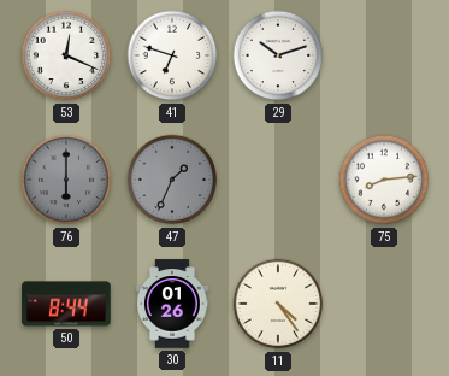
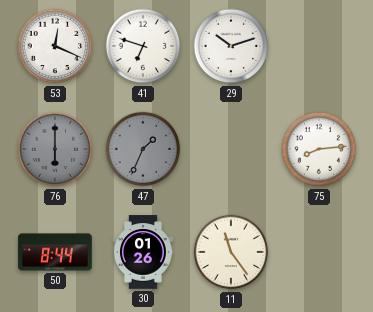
11: 4:24 -> 11:24 (231, 252)
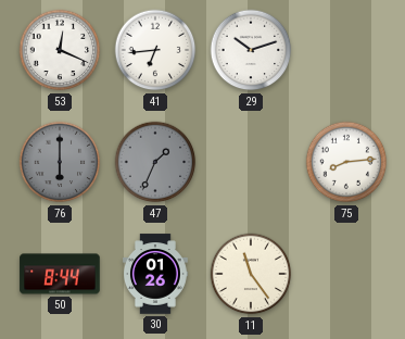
41: 6:48 -> 6:44 (155, 50)
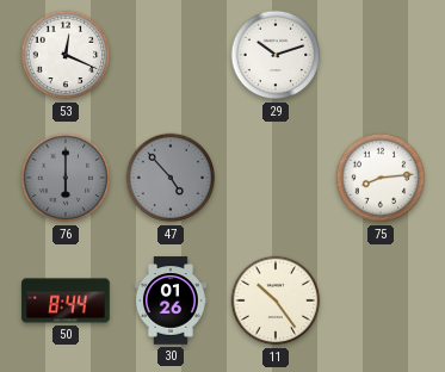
41: 6:44 -> none (155, 50)
47: 1:34 -> 4:53 (171, 178)
11: 11:24 -> 10:24 (276, 300)
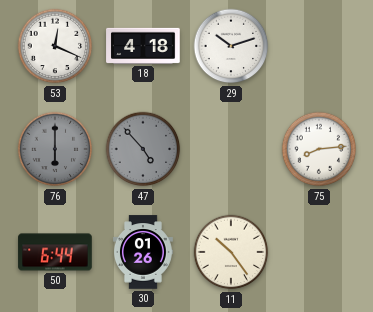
18: none -> 4:18 (143, 46)
50: 8:44 -> 6:44 (55, 252)
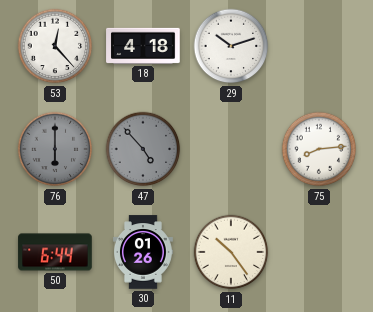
53: 12:19 -> 12:23 (55, 46)
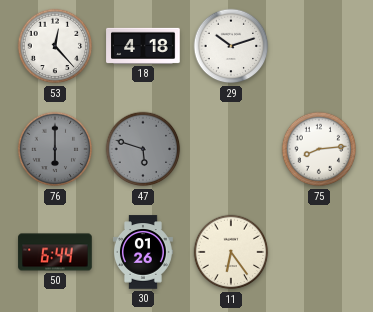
47: 4:53 -> 5:48 (143, 149)
11: 10:24 -> 6:24 (231, 252)
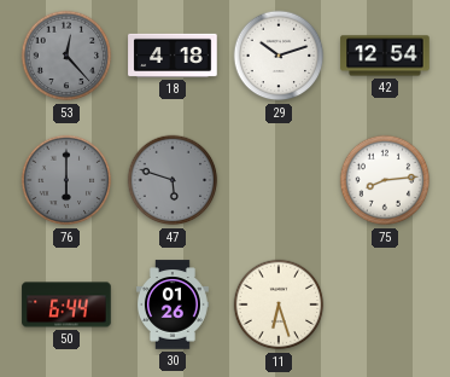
53 dial: white -> grey (66, 56)
42: none -> 12:54 (385, 56)
11: 6:24 -> 6:27 (279, 304)
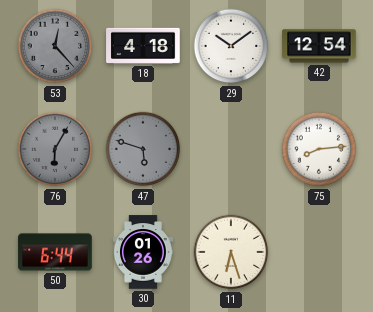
29: 10:12 -> 10:09 (231, 46)
76: 6:00 -> 6:05 (55, 149)
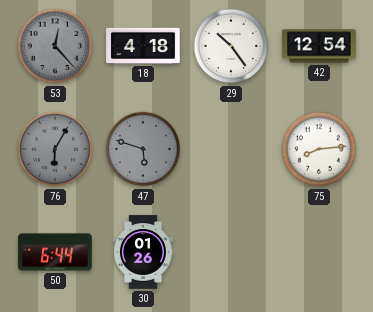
29: 10:09 -> 10:24 (231, 46)
11: 6:27 -> none (231, 252)
